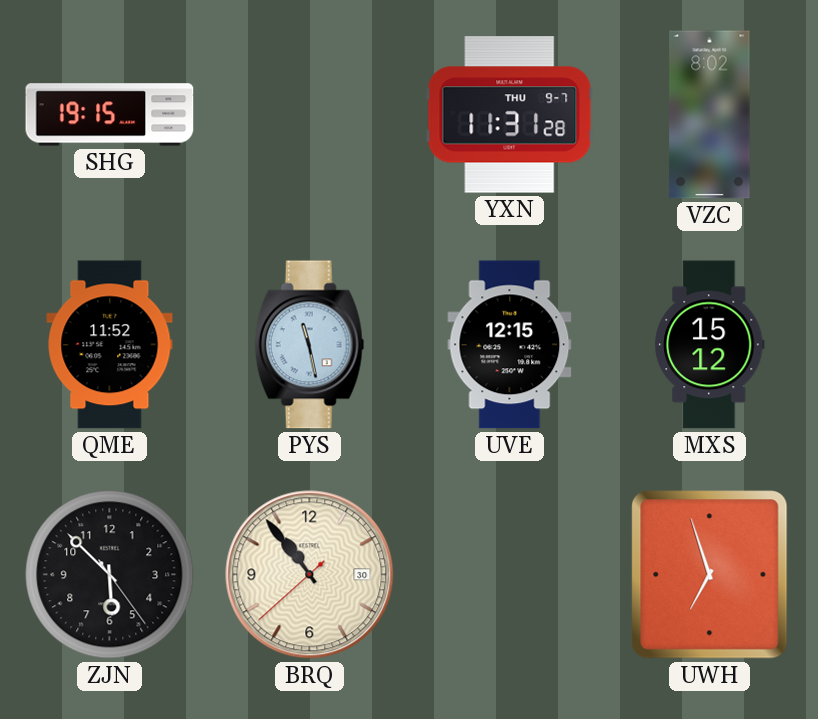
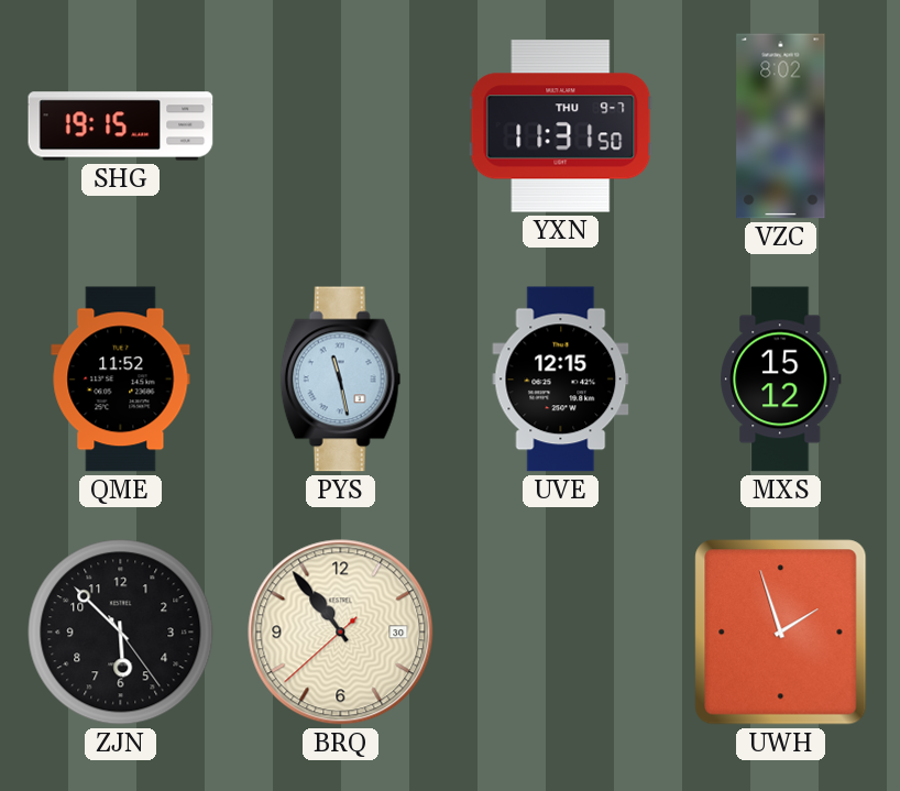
YXN: 11:31:28 -> 11:31:50 (561, 127)
UWH: 6:57 -> 1:57 (781, 633)
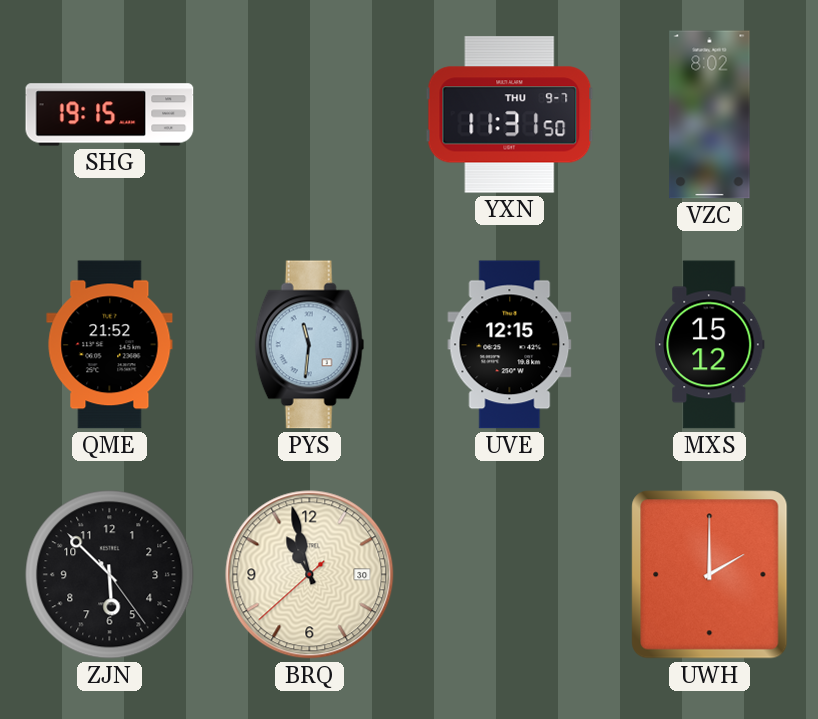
QME: 11:52 -> 21:52 (110, 345)
PYS: 11:28 -> 11:31 (310, 345)
BRQ: 10:53 -> 10:57 (310, 575)
UWH: 1:57 -> 2:00 (710, 575)
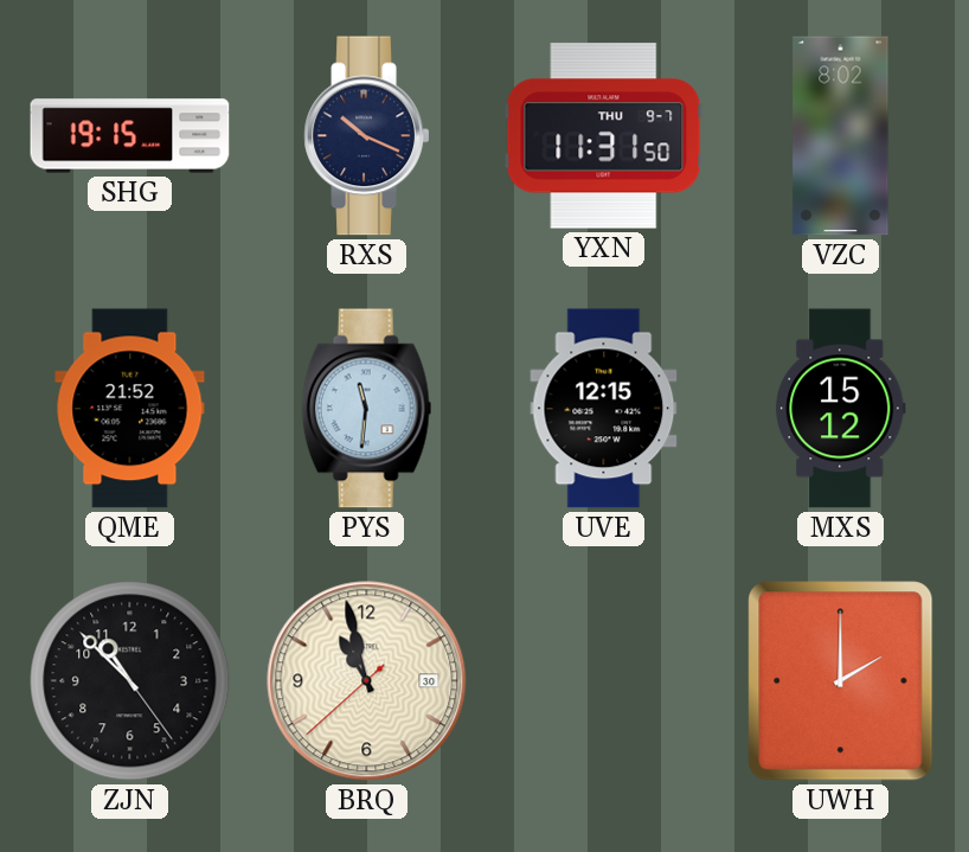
RXS: none -> 10:19 (367, 136)
ZJN: 5:52 -> 10:52 (130, 681)
